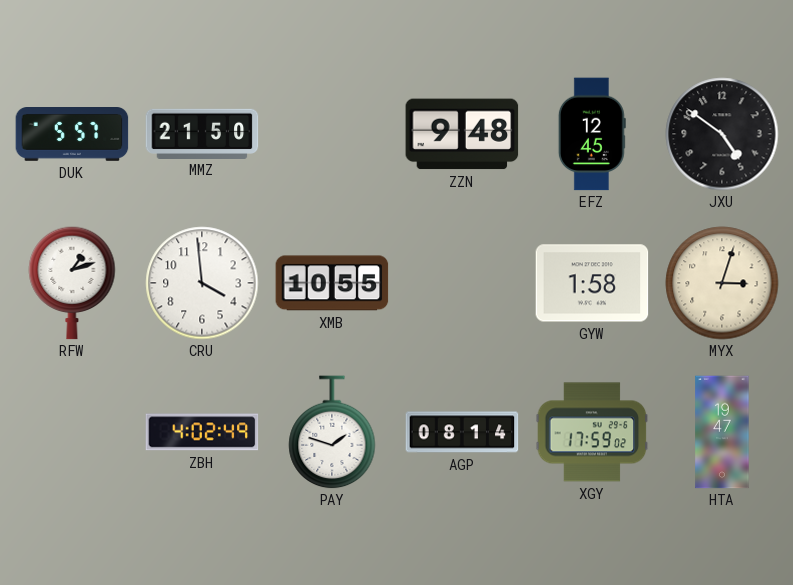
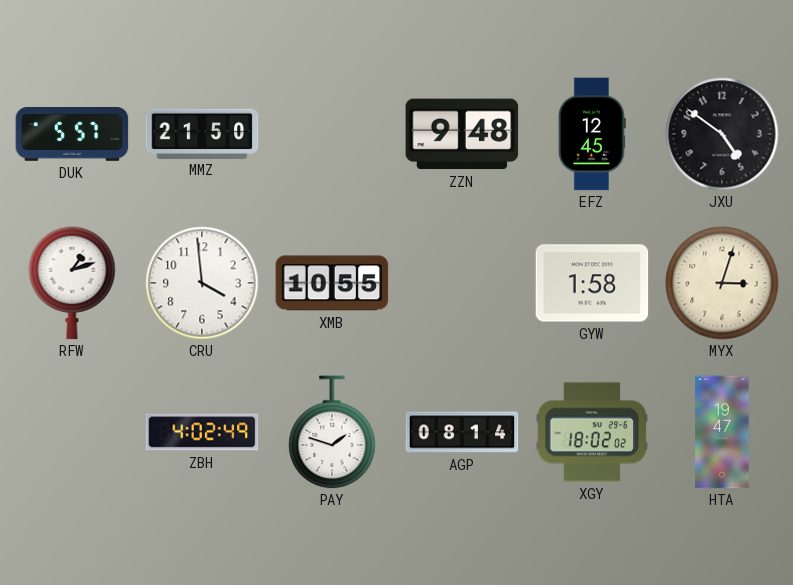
XGY: 17:59 -> 18:02 (592, 432)
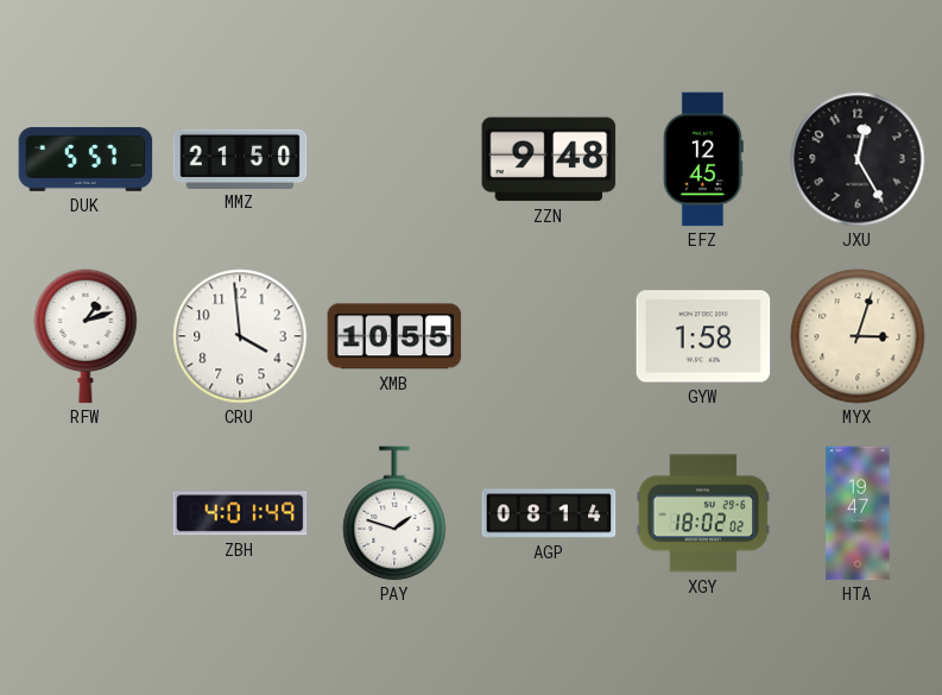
JXU: 4:51 -> 12:25 (858, 159)
ZBH: 4:02 -> 4:01 (240, 513)
